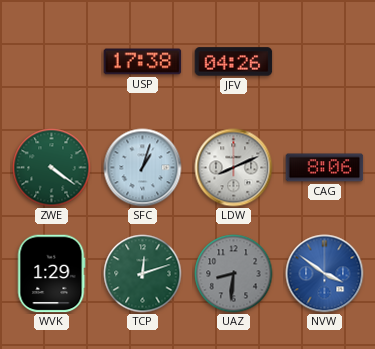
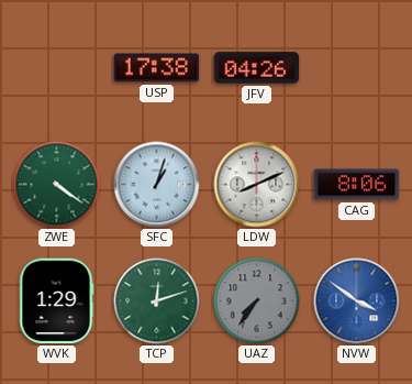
UAZ: 8:31 -> 7:36 (257, 301)
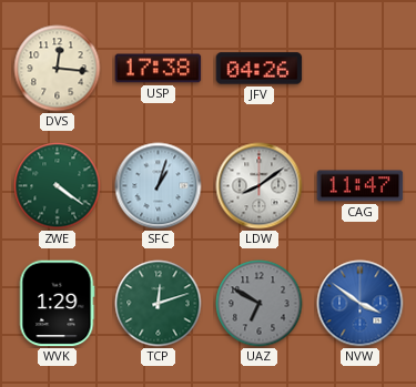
DVS: none -> 12:16 (58, 69)
LDW: 8:11 -> 8:09 (260, 186)
CAG: 8:06 -> 11:47 (361, 186)
UAZ: 7:36 -> 6:50 (260, 304)
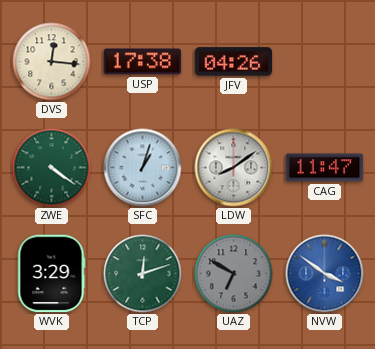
WVK: 1:29 -> 3:29 (51, 274)
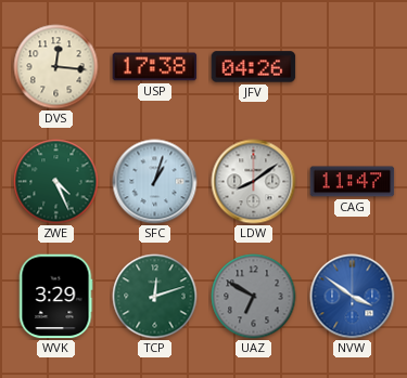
ZWE: 4:21 -> 4:26 (56, 182)
